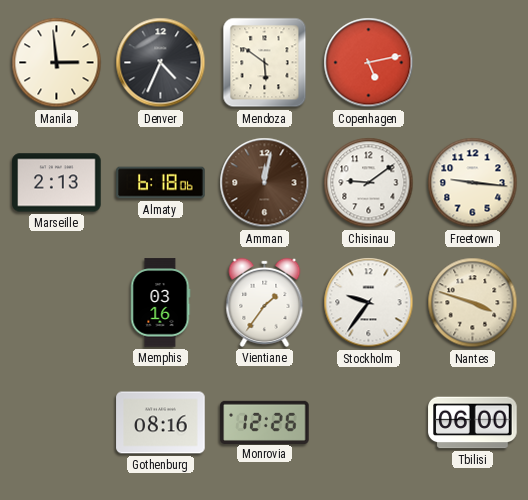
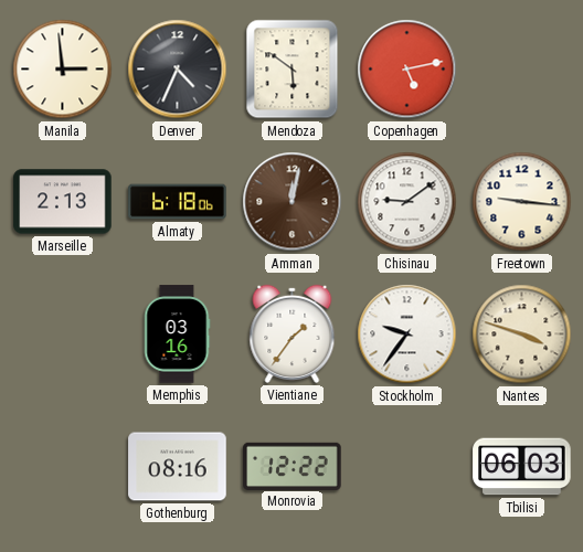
Monrovia: 12:26 -> 12:22 (293, 466)
Tbilisi: 06:00 -> 06:03 (522, 467)
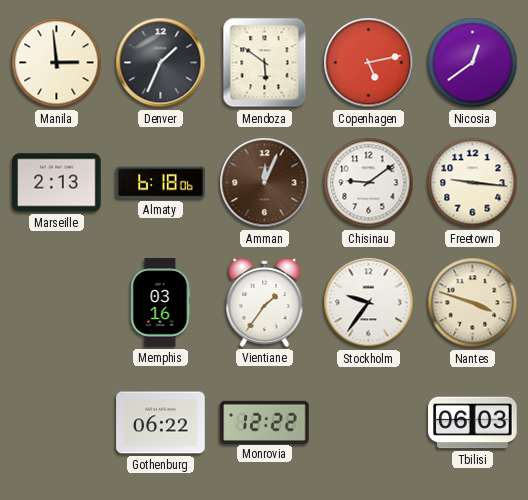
Denver: 4:34 -> 1:34 (161, 63)
Nicosia: none -> 12:39 (473, 63)
Amman: 12:02 -> 12:04 (265, 183)
Gothenburg: 08:16 -> 06:22 (161, 423)
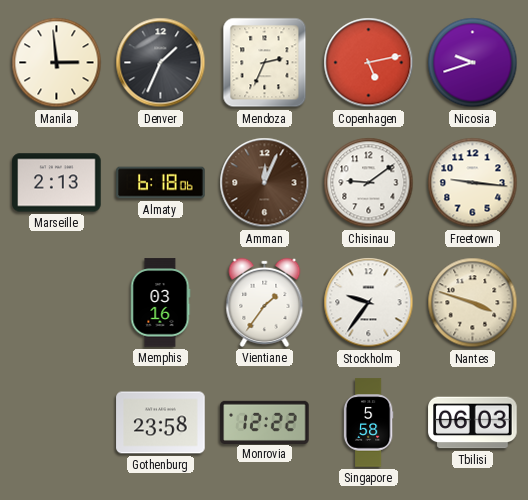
Mendoza: 5:51 -> 2:34 (265, 63)
Nicosia: 12:39 -> 9:42 (473, 63)
Gothenburg: 06:22 -> 23:58 (161, 423)
Singapore: none -> 5:58 (368, 423)
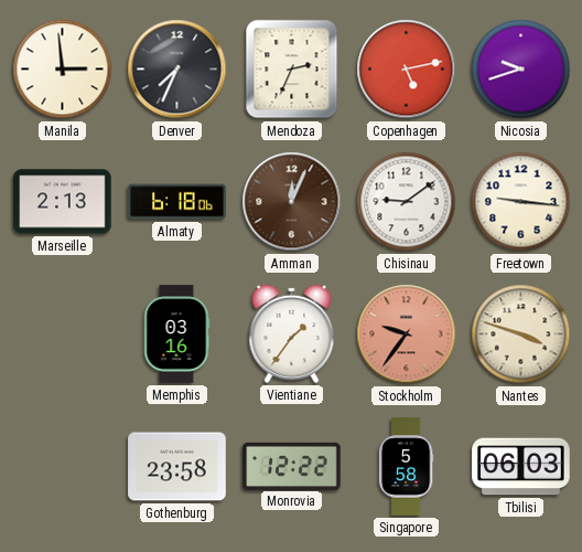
Denver: 1:34 -> 7:34 (177, 70)
Stockholm dial: white -> salmon (407, 335)
